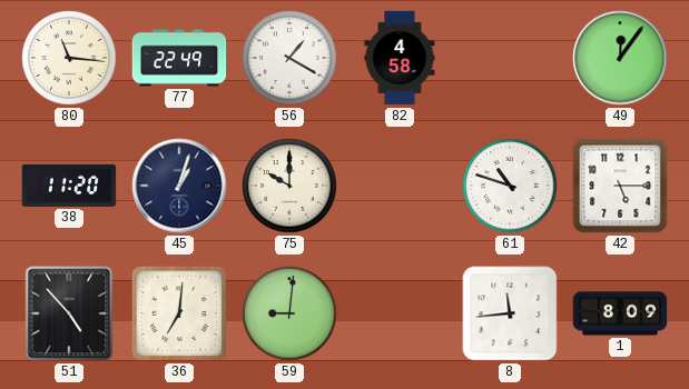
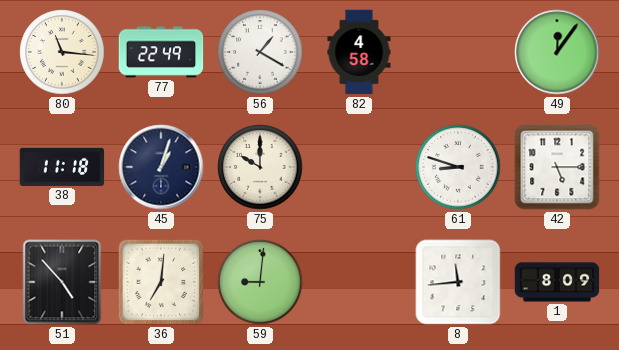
38: 11:20 -> 11:18 (62, 167)
61: 10:48 -> 8:48 (458, 167)
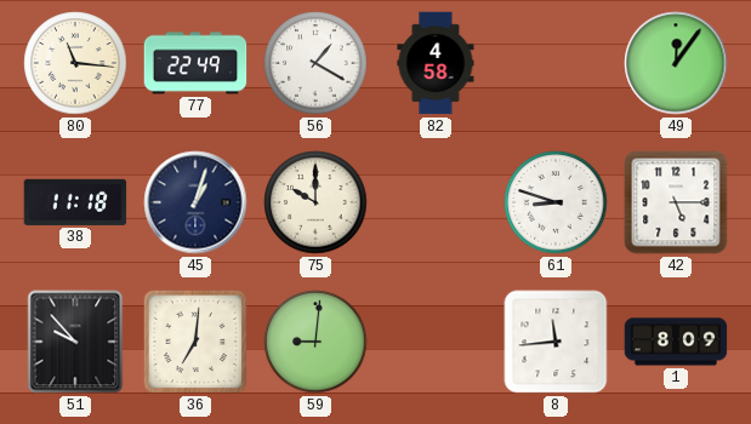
51: 4:53 -> 9:53 (75, 342)
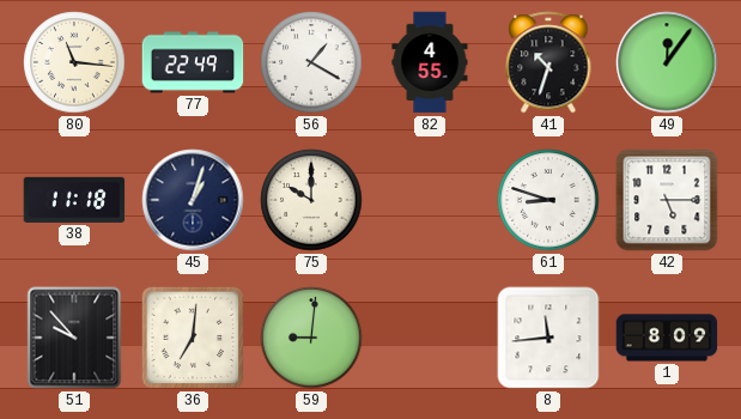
82: 4:58 -> 4:55 (430, 62)
41: none -> 10:33 (548, 62)
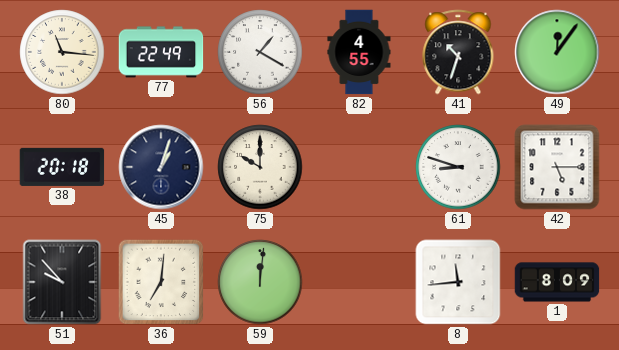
38: 11:18 -> 20:18 (62, 167)
59: 9:01 -> 12:01 (260, 282)
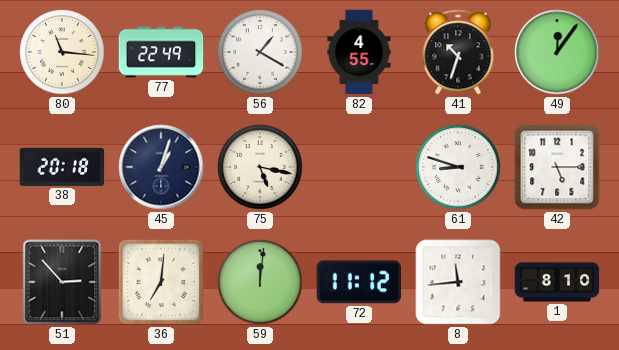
75: 10:00 -> 5:17 (260, 167)
51: 9:53 -> 2:53 (62, 282)
72: none -> 11:12 (358, 282)
1: 8:09 -> 8:10 (557, 282)
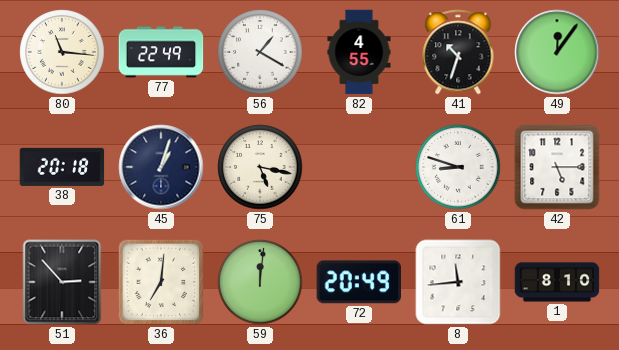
72: 11:12 -> 20:49 (358, 282)
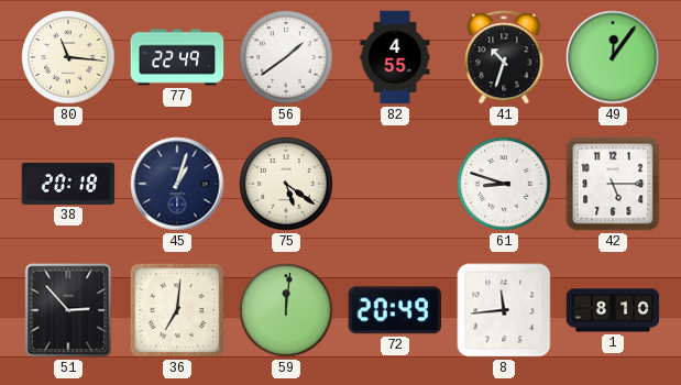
56: 1:20 -> 1:39 (286, 57)
75: 5:17 -> 5:21 (286, 184)
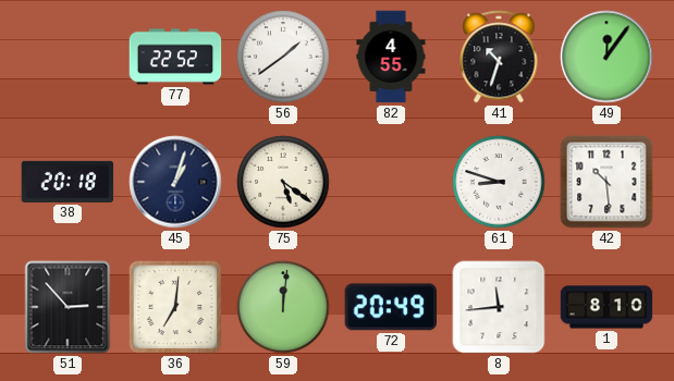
80: 11:16 -> none (68, 57)
77: 22:49 -> 22:52 (175, 57)
42: 5:15 -> 10:29 (606, 182)
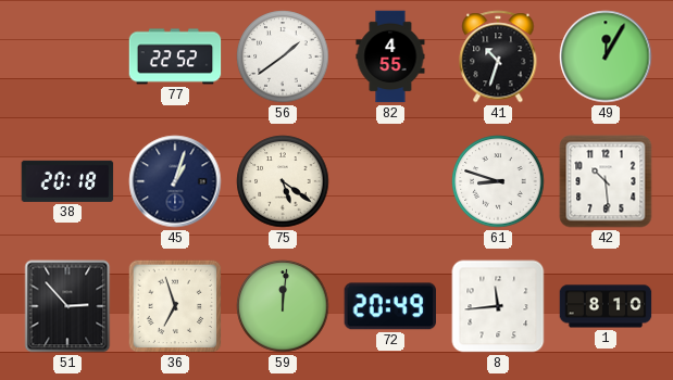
49: 12:06 -> 12:05 (606, 56)
36: 7:01 -> 6:57 (175, 306)
